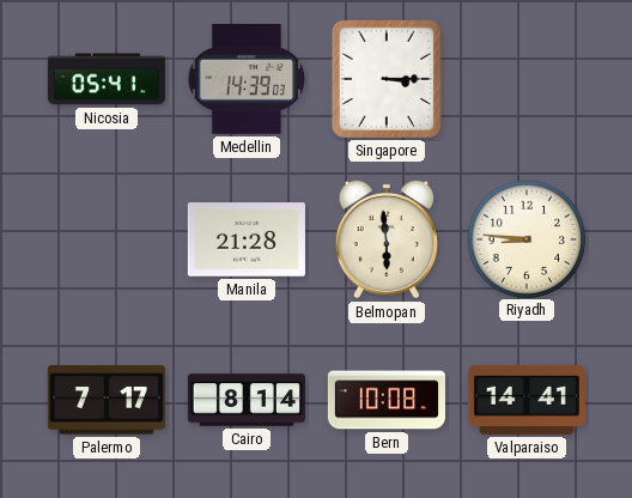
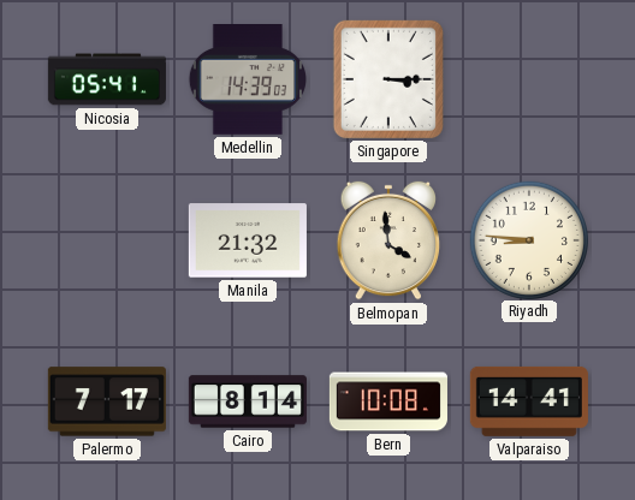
Manila: 21:28 -> 21:32 (248, 240)
Belmopan: 5:59 -> 3:59 (388, 240)
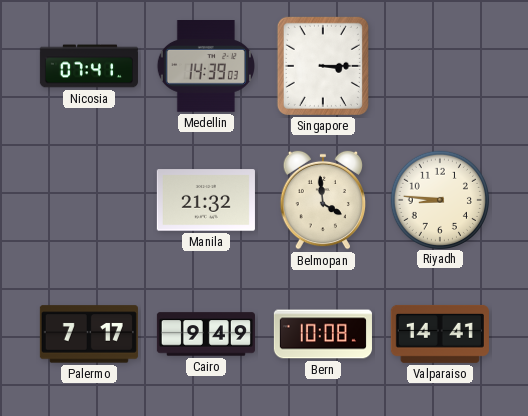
Nicosia: 05:41 -> 07:41 (89, 66)
Cairo: 8:14 -> 9:49 (206, 334)
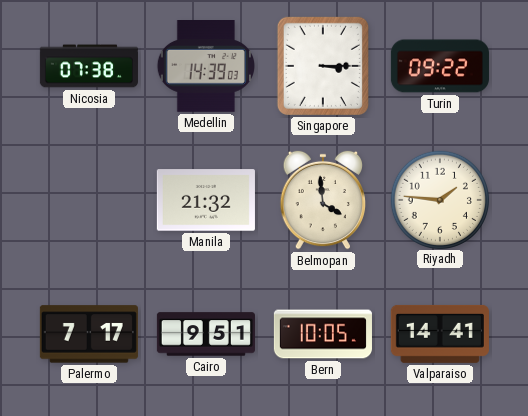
Nicosia: 07:41 -> 07:38 (89, 66)
Turin: none -> 09:22 (440, 66)
Riyadh: 8:46 -> 1:46 (439, 199)
Cairo: 9:49 -> 9:51 (206, 334)
Bern: 10:08 -> 10:05 (323, 334)
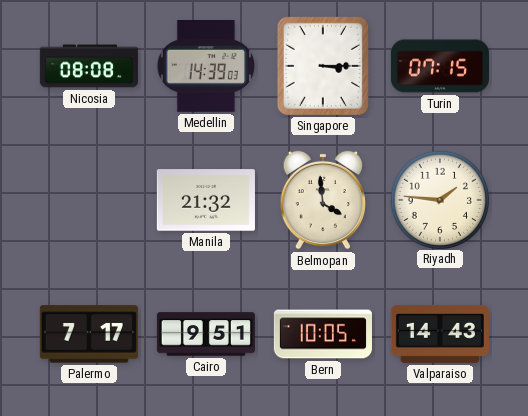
Nicosia: 07:38 -> 08:08 (89, 66)
Turin: 09:22 -> 07:15 (440, 66)
Valparaiso: 14:41 -> 14:43 (440, 334)
